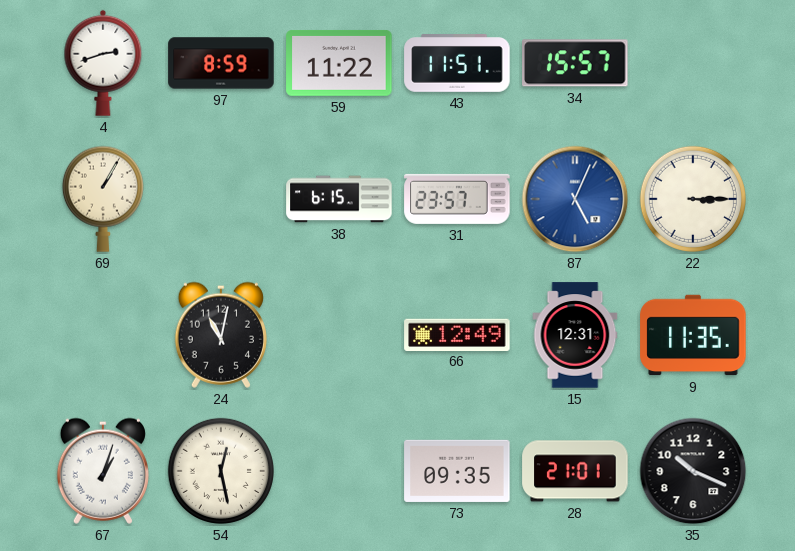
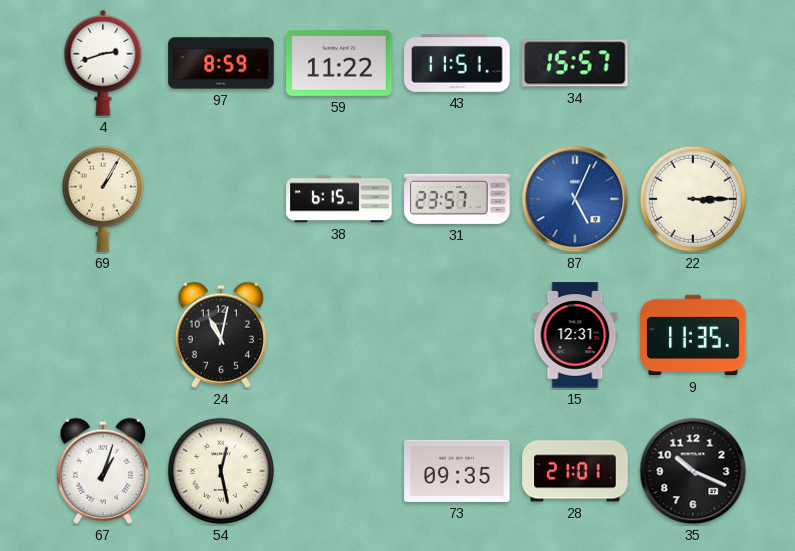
66: 12:49 -> none (457, 334)
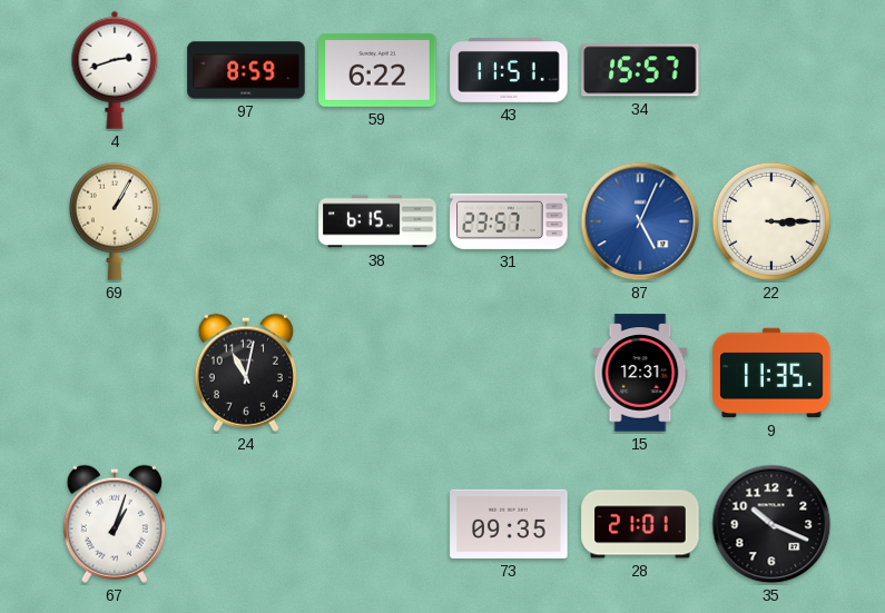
59: 11:22 -> 6:22 (377, 70)
54: 12:28 -> none (221, 471)
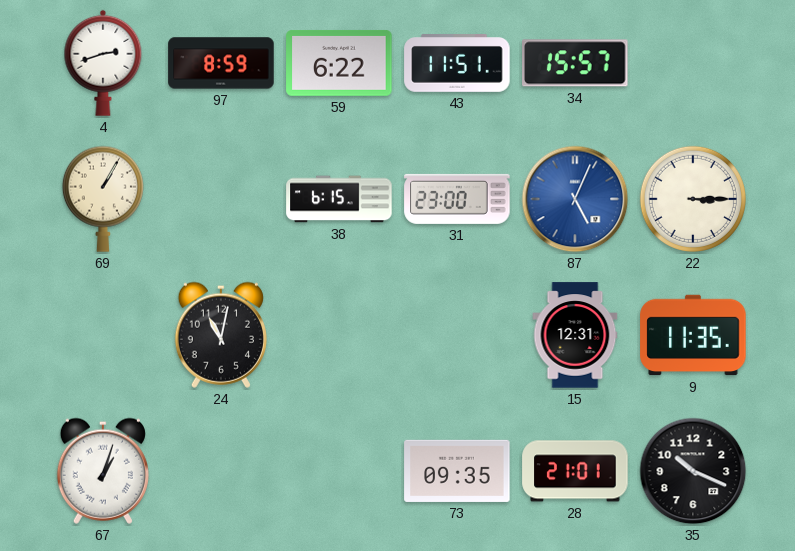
31: 23:57 -> 23:00 (457, 199)
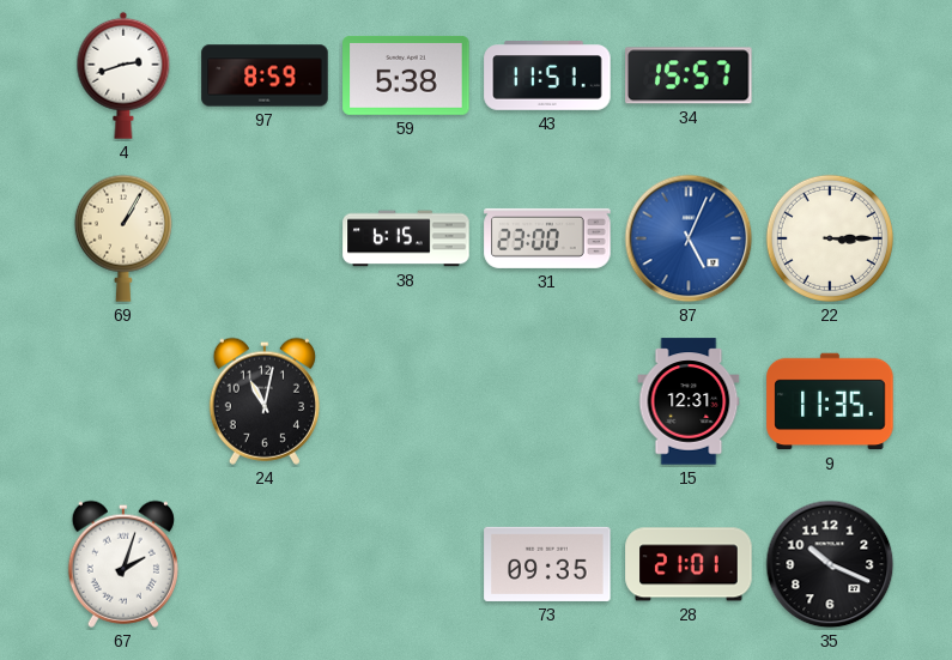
59: 6:22 -> 5:38 (406, 75)
67: 1:03 -> 2:03 (123, 564)
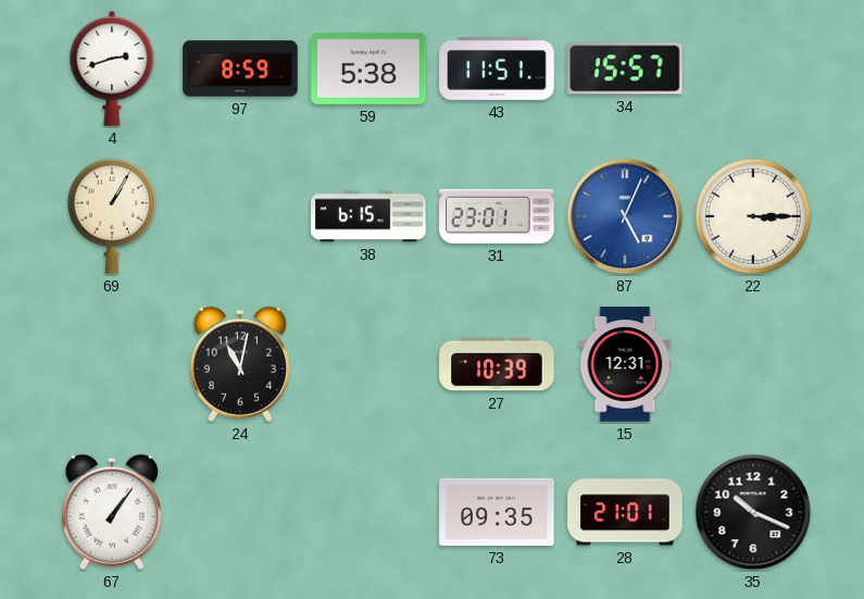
31: 23:00 -> 23:01 (497, 216)
27: none -> 10:39 (497, 364)
9: 11:35 -> none (830, 401)
67: 2:03 -> 1:06 (112, 512)
